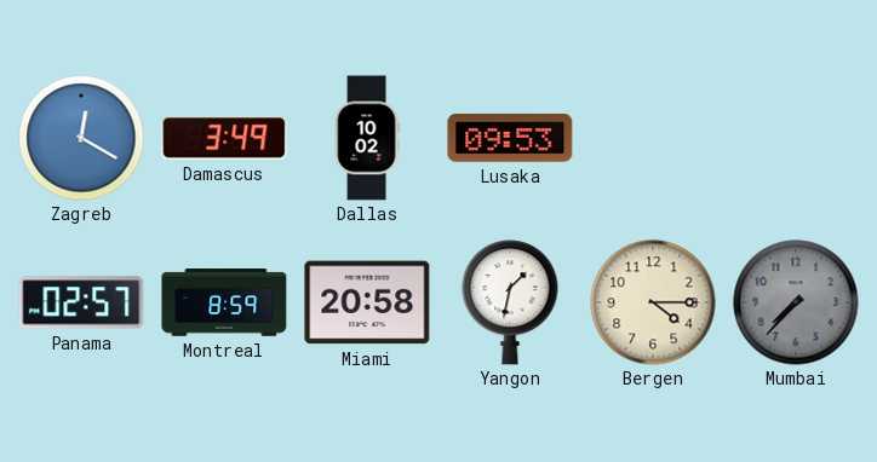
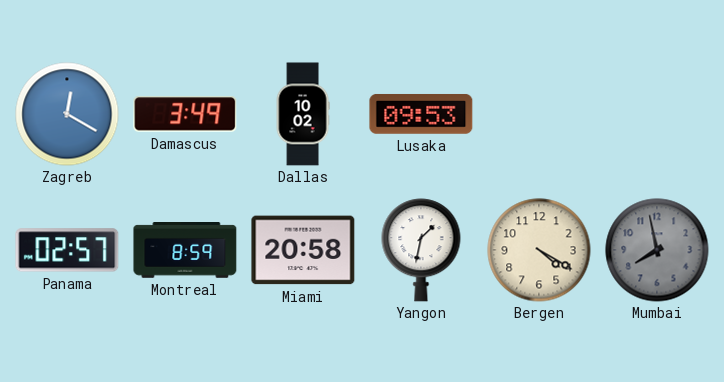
Bergen: 4:15 -> 4:20 (539, 250)
Mumbai: 7:37 -> 7:58 (657, 250)
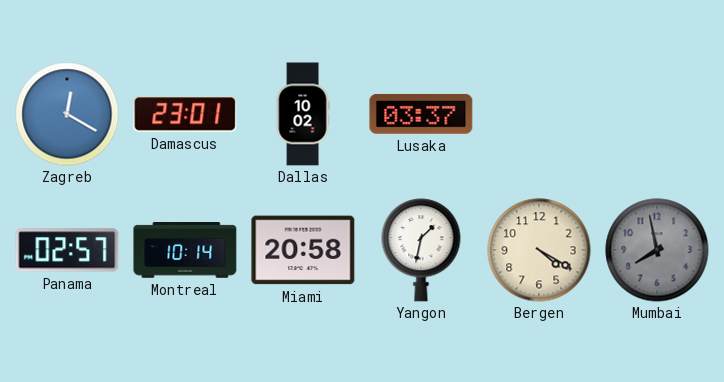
Damascus: 3:49 -> 23:01 (185, 114)
Lusaka: 09:53 -> 03:37 (421, 114)
Montreal: 8:59 -> 10:14 (185, 251)
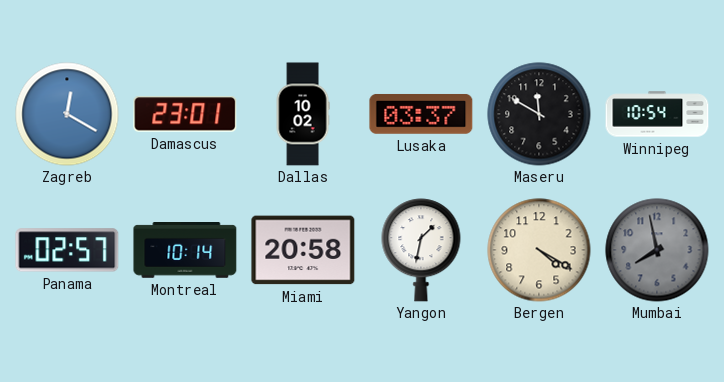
Maseru: none -> 11:50 (539, 114)
Winnipeg: none -> 10:54 (657, 114)
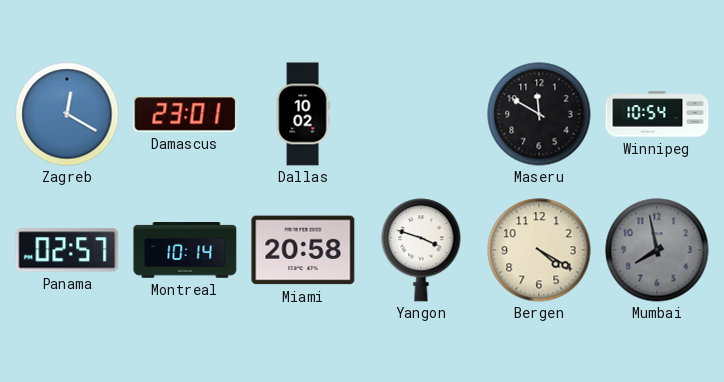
Lusaka: 03:37 -> none (421, 114)
Yangon: 1:32 -> 3:48 (421, 250)
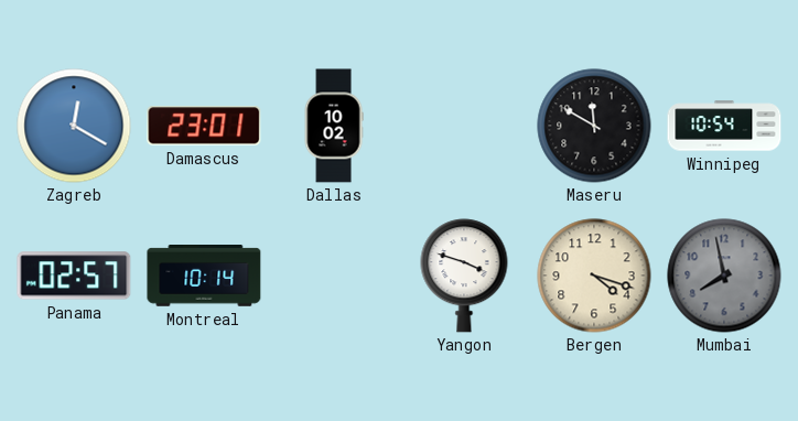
Miami: 20:58 -> none (303, 250)
Bergen: 4:20 -> 4:18 (594, 276)
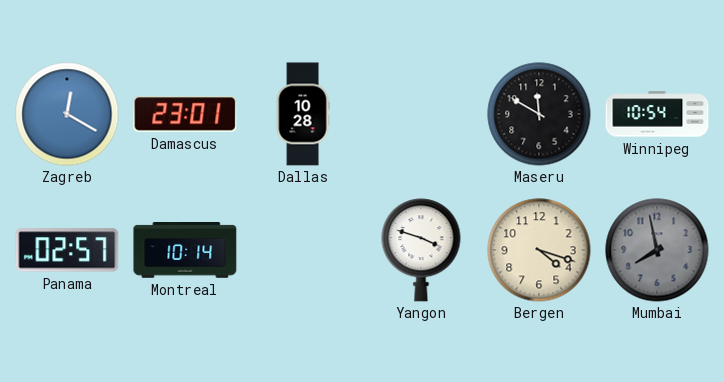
Dallas: 10:02 -> 10:28 (303, 114)
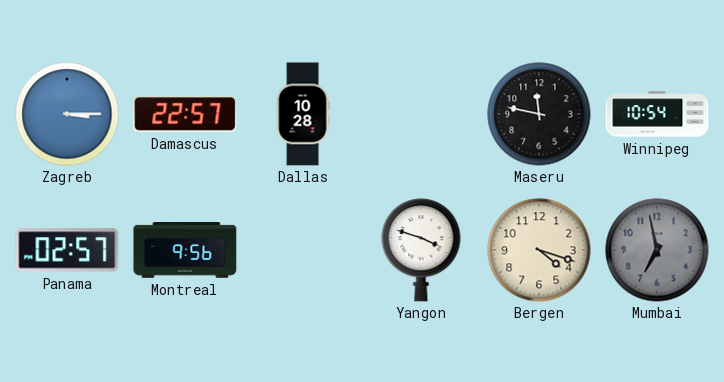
Zagreb: 12:20 -> 3:15 (67, 114)
Damascus: 23:01 -> 22:57 (185, 114)
Maseru: 11:50 -> 11:47 (539, 114)
Montreal: 10:14 -> 9:56 (185, 251)
Mumbai: 7:58 -> 6:58 (657, 250)
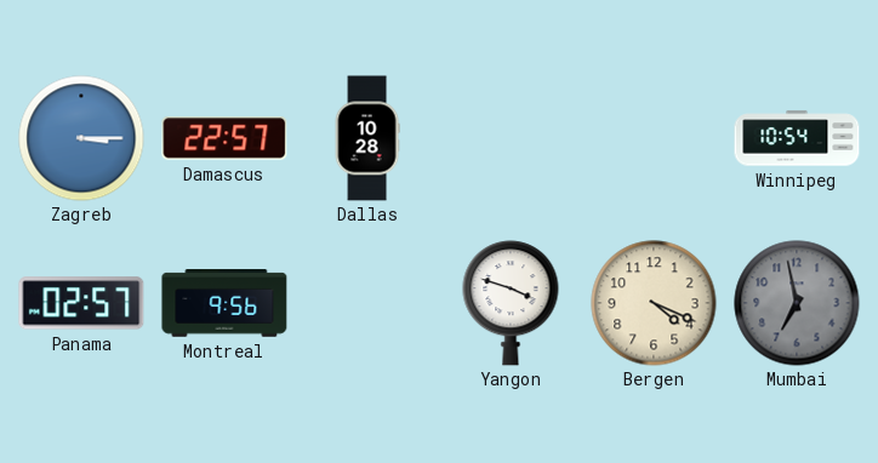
Maseru: 11:47 -> none (539, 114)
Bergen: 4:18 -> 4:19 (654, 303)
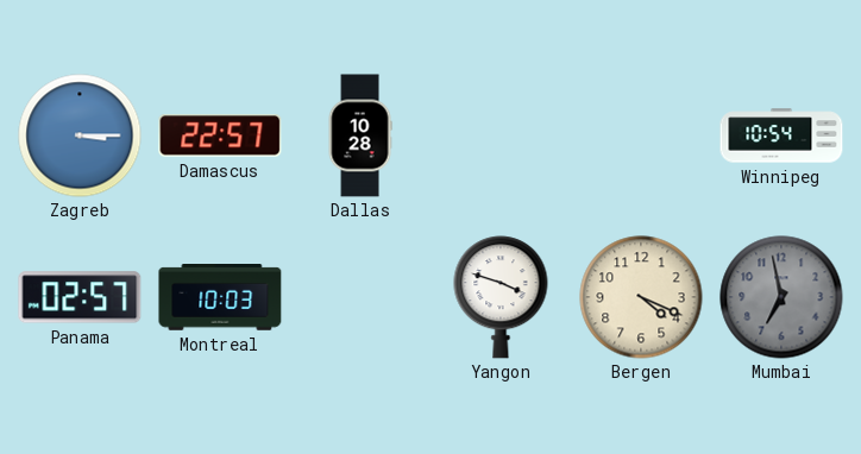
Montreal: 9:56 -> 10:03 (220, 298)
